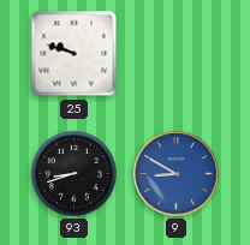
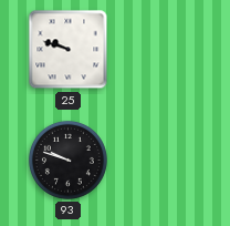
93: 8:42 -> 9:48 (67, 160)
9: 8:50 -> none (177, 174)
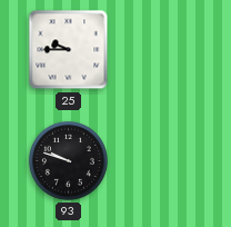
25: 9:48 -> 9:45 (69, 50)
